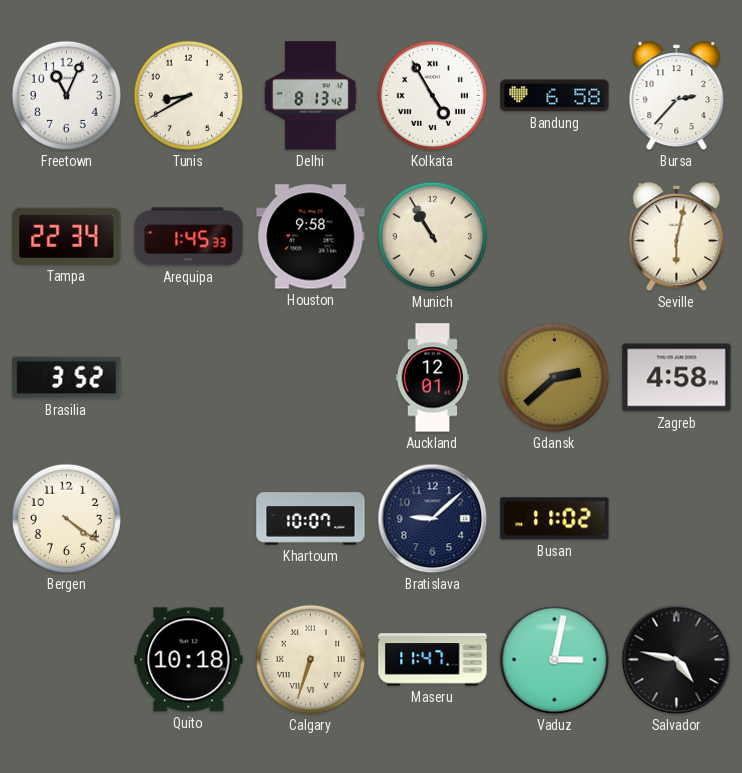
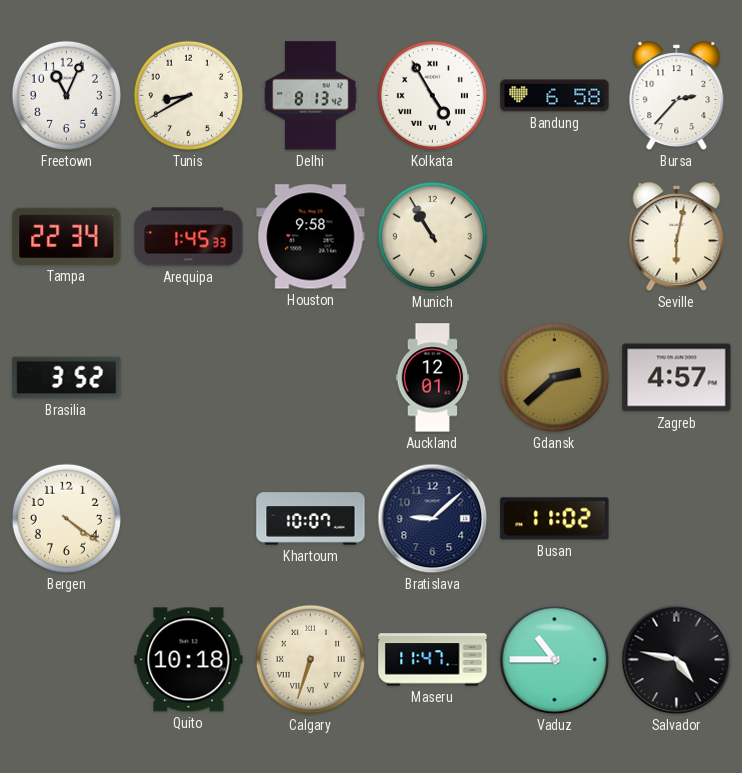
Zagreb: 4:58 -> 4:57 (677, 378)
Vaduz: 3:02 -> 10:45 (555, 660)
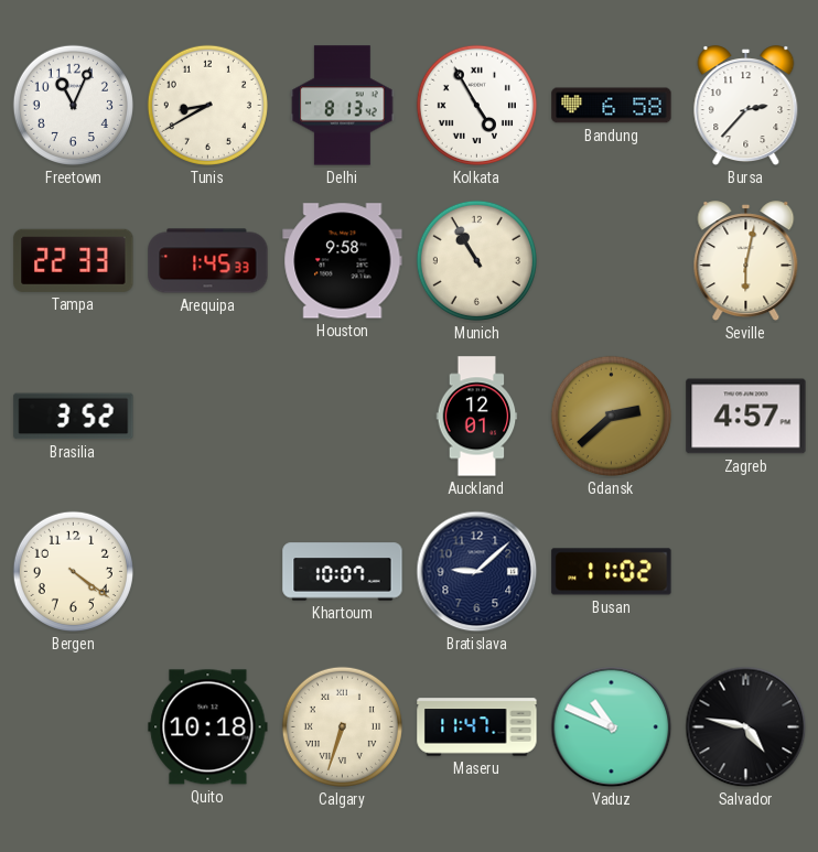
Tampa: 22:34 -> 22:33 (74, 260)
Vaduz: 10:45 -> 10:49 (612, 727)
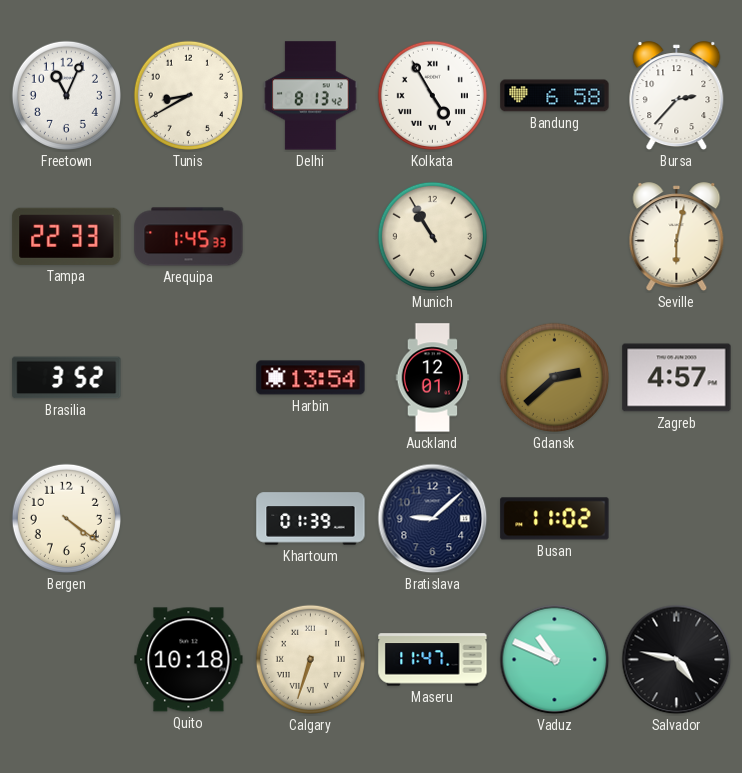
Houston: 9:58 -> none (343, 261)
Harbin: none -> 13:54 (311, 378)
Khartoum: 10:07 -> 01:39 (311, 519)
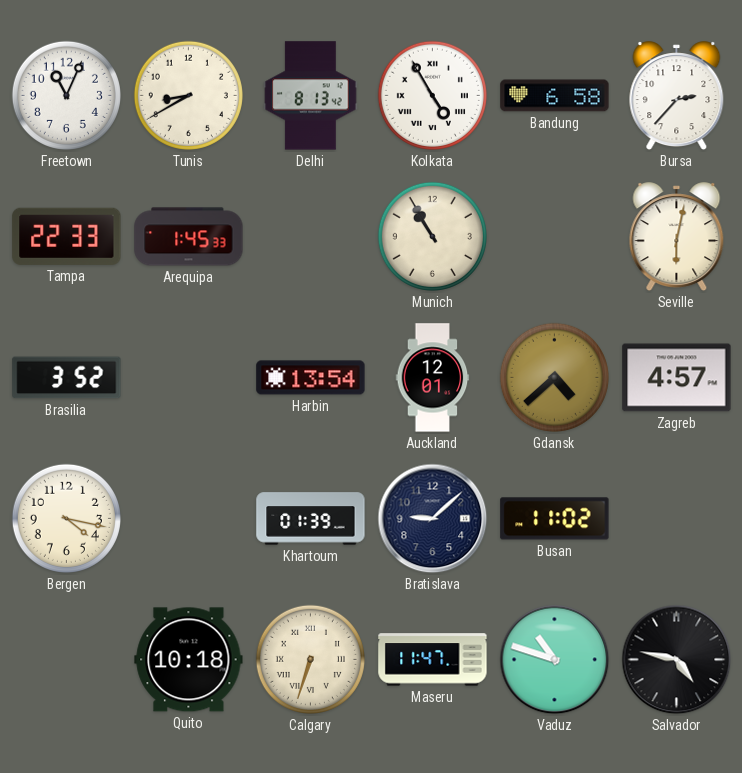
Gdansk: 2:38 -> 4:38 (554, 377)
Bergen: 4:21 -> 4:17 (66, 518)
Vaduz: 10:49 -> 10:48 (555, 660)
